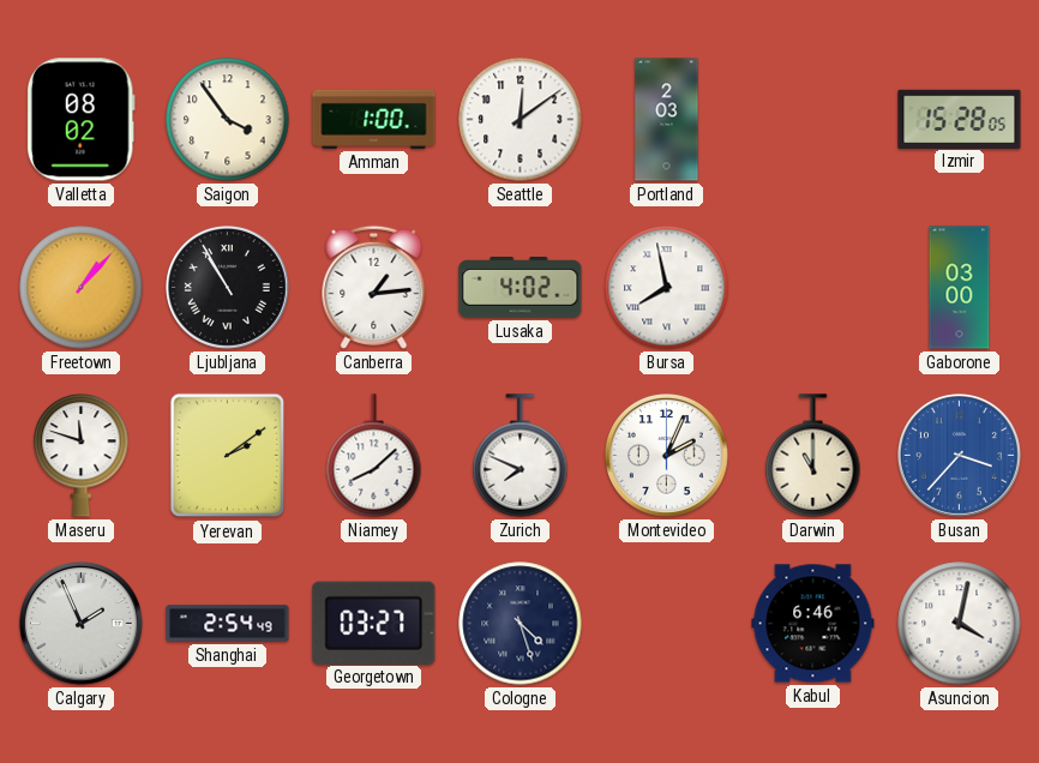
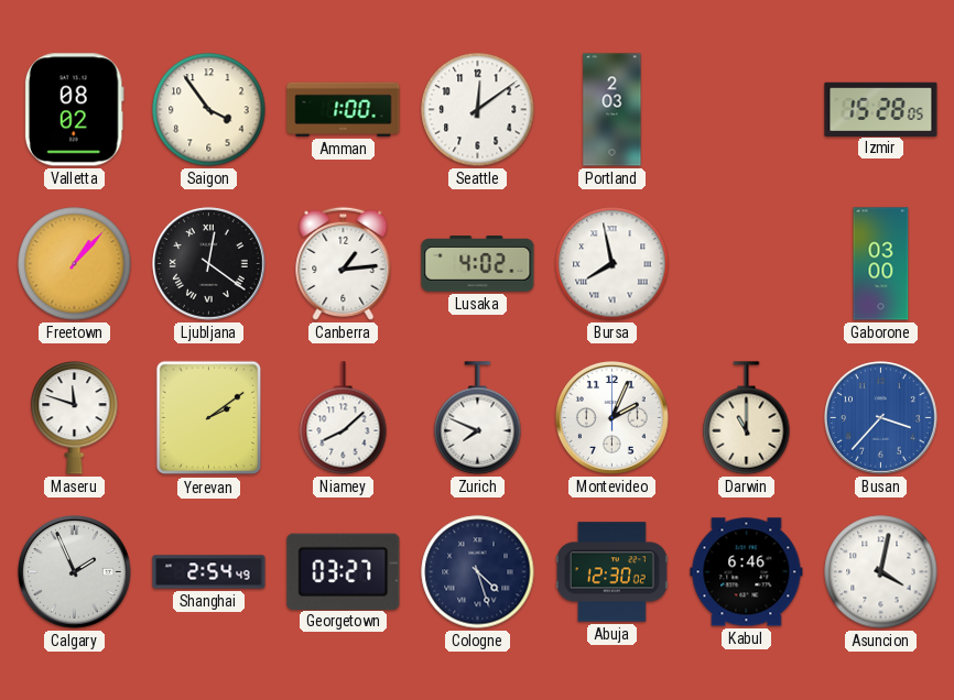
Ljubljana: 10:55 -> 12:21 (209, 264)
Abuja: none -> 12:30 (611, 572)
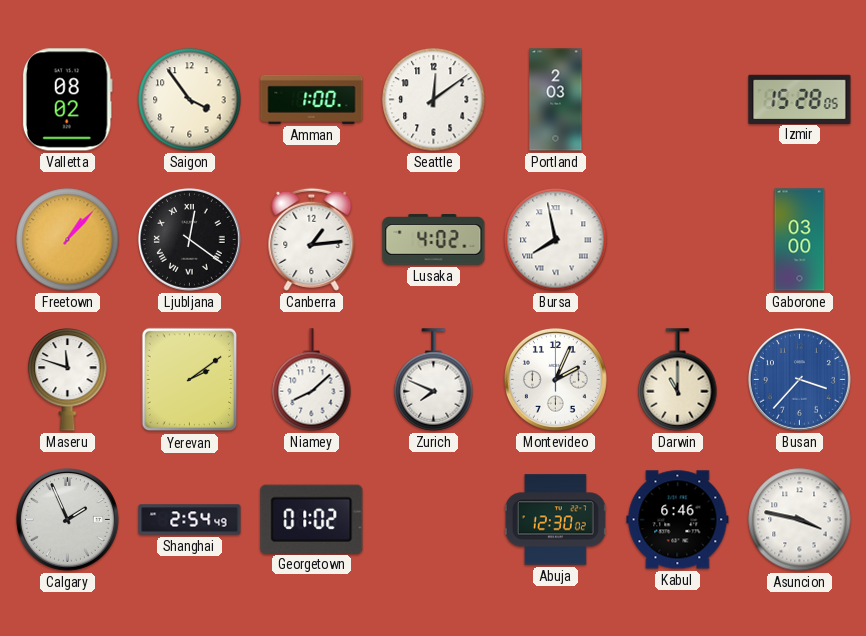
Georgetown: 03:27 -> 01:02 (312, 519)
Cologne: 4:27 -> none (478, 572)
Asuncion: 4:02 -> 3:47 (800, 520)
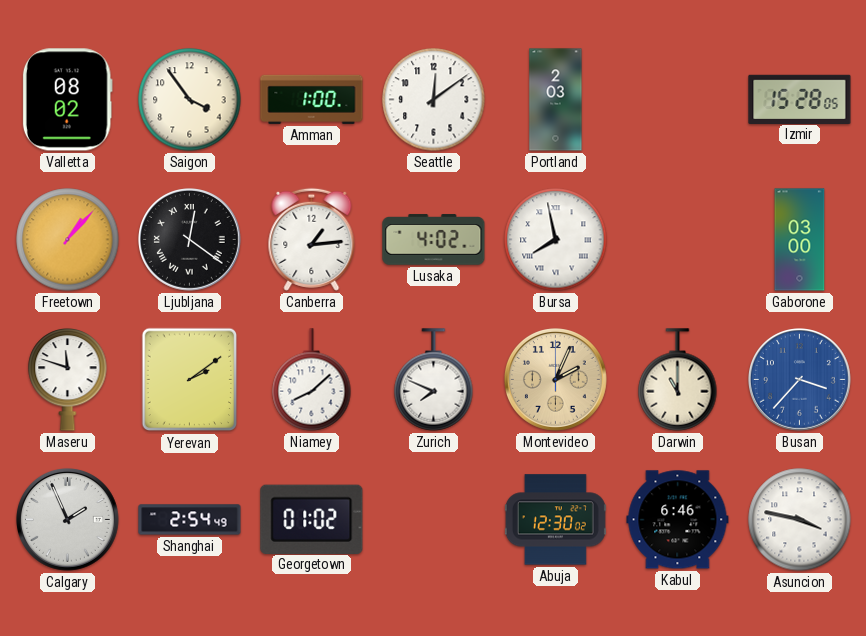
Montevideo dial: white -> champagne (556, 380)
